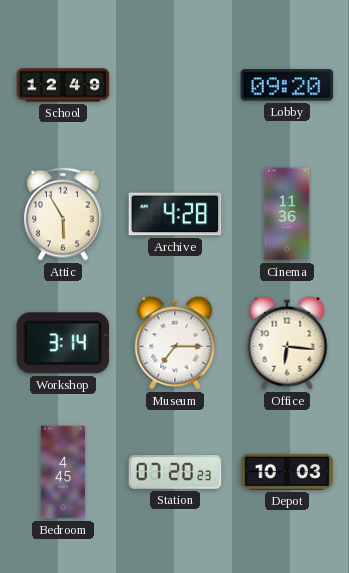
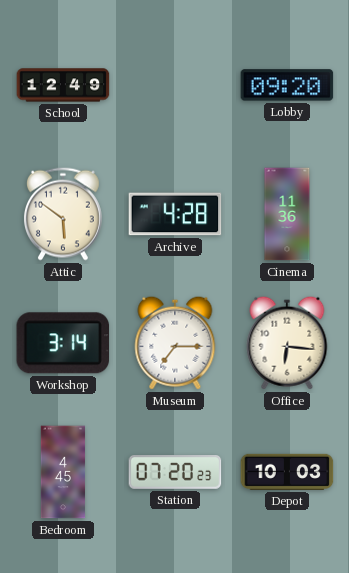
Attic: 5:55 -> 5:51 (63, 214)
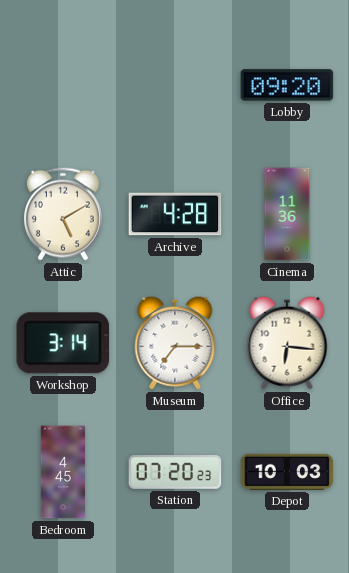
School: 12:49 -> none (63, 85)
Attic: 5:51 -> 5:10 (63, 214)
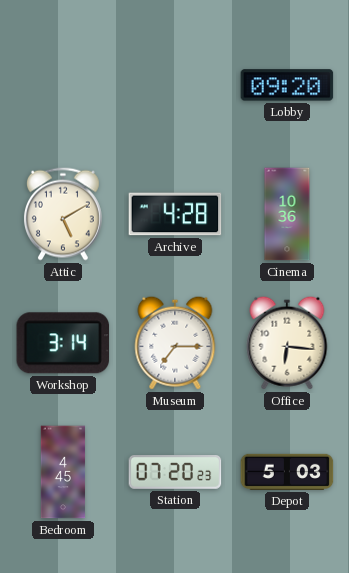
Cinema: 11:36 -> 10:36 (287, 214)
Depot: 10:03 -> 5:03 (287, 472)
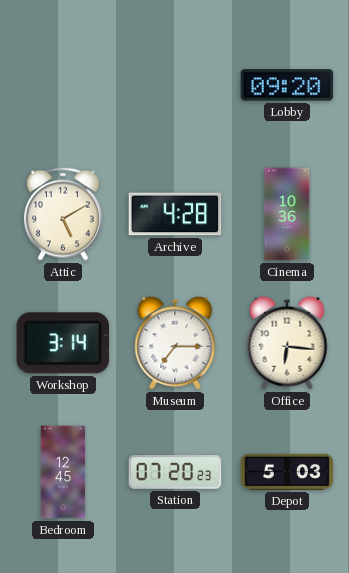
Bedroom: 4:45 -> 12:45 (63, 472)
